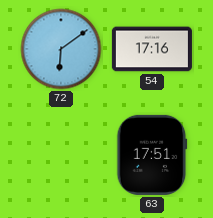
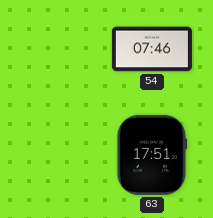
72: 6:09 -> none (61, 49)
54: 17:16 -> 07:46 (152, 49)
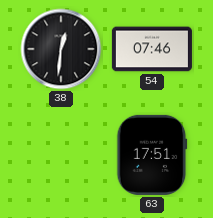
38: none -> 12:31 (61, 49)
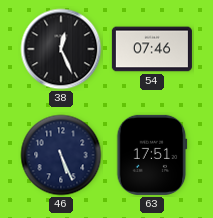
38: 12:31 -> 12:26 (61, 49)
46: none -> 5:26 (61, 155)
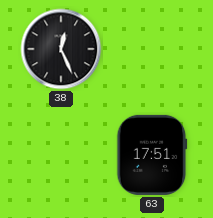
54: 07:46 -> none (152, 49)
46: 5:26 -> none (61, 155)
